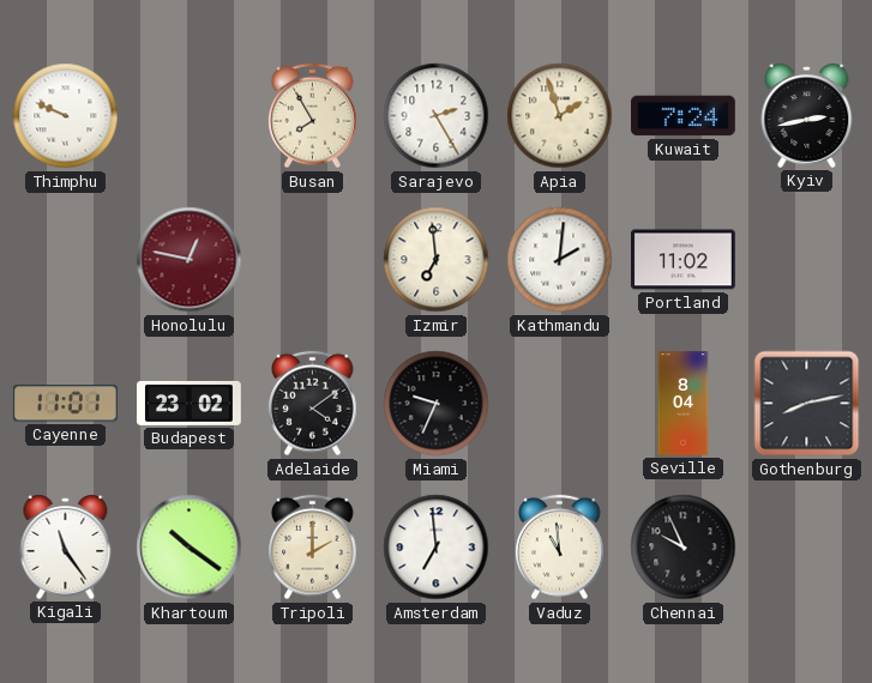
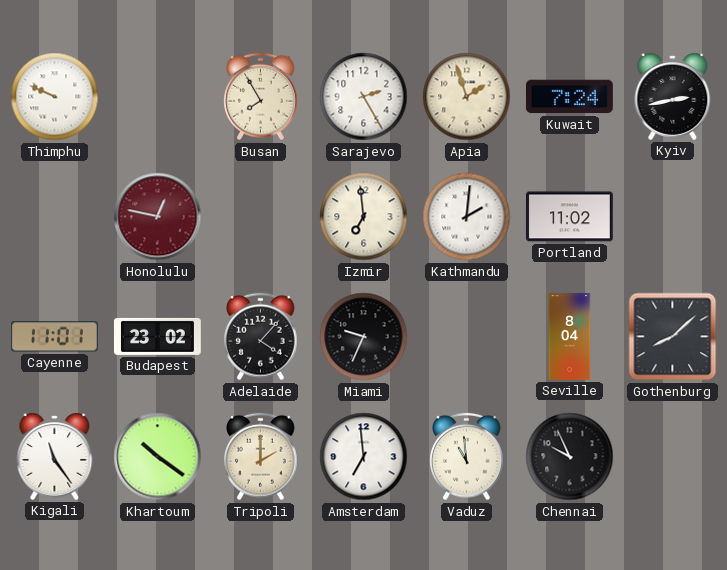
Adelaide: 4:09 -> 4:07 (261, 337)
Gothenburg: 8:13 -> 8:08 (673, 337)
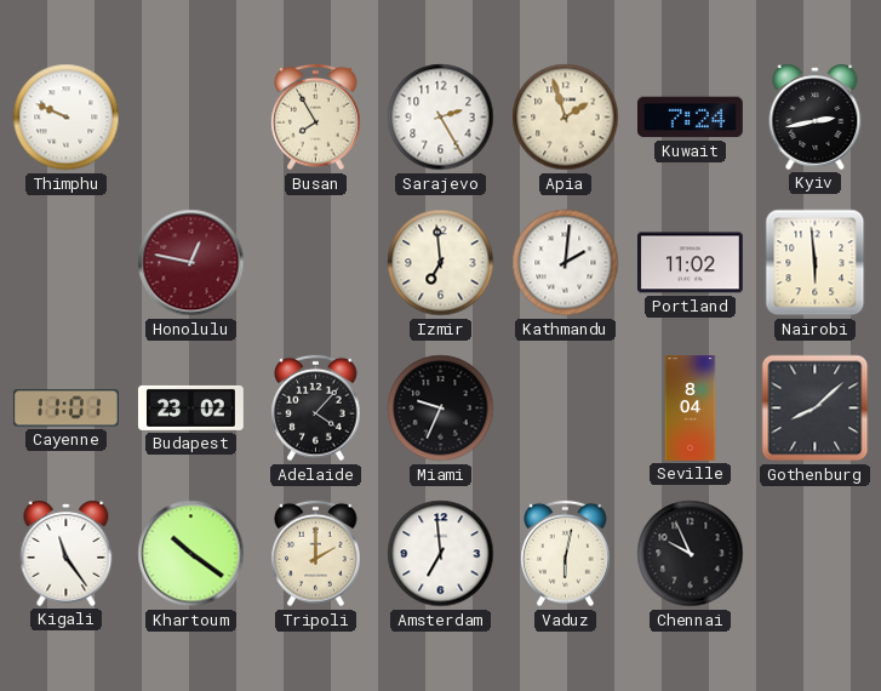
Nairobi: none -> 5:59 (816, 263)
Vaduz: 10:59 -> 6:02 (566, 554)
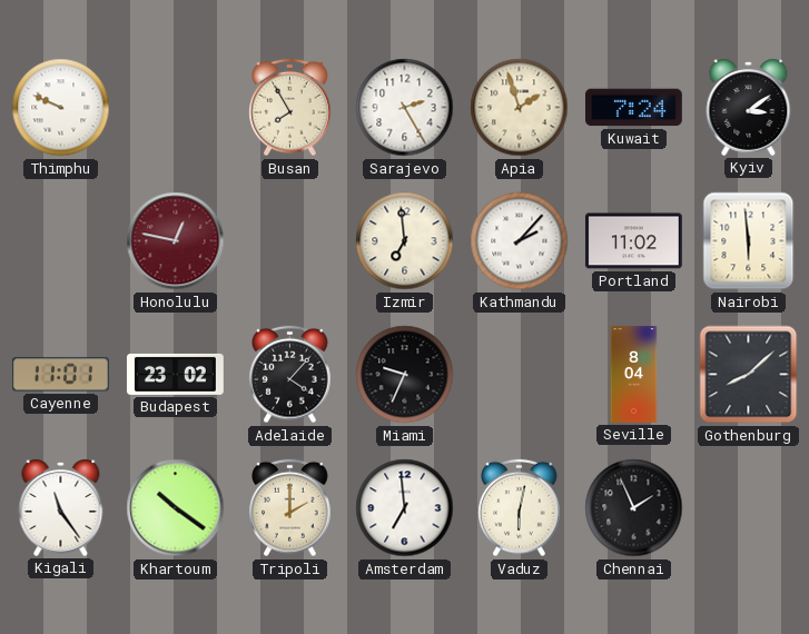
Kyiv: 2:43 -> 3:09 (749, 107)
Kathmandu: 2:01 -> 2:07 (520, 241)
Chennai: 9:56 -> 1:56 (634, 508)
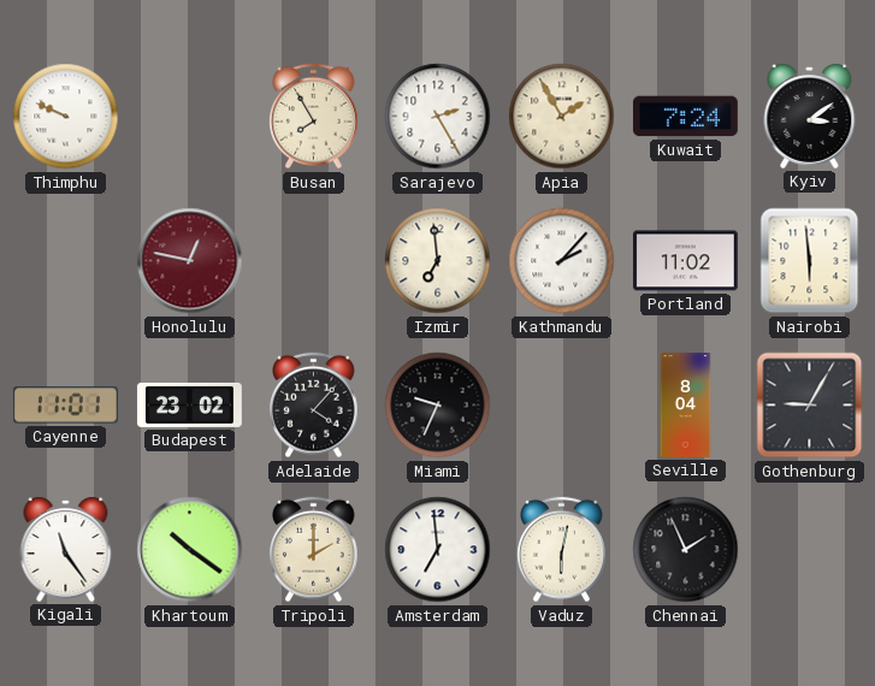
Apia: 1:57 -> 1:55 (562, 117)
Gothenburg: 8:08 -> 9:05 (810, 406)
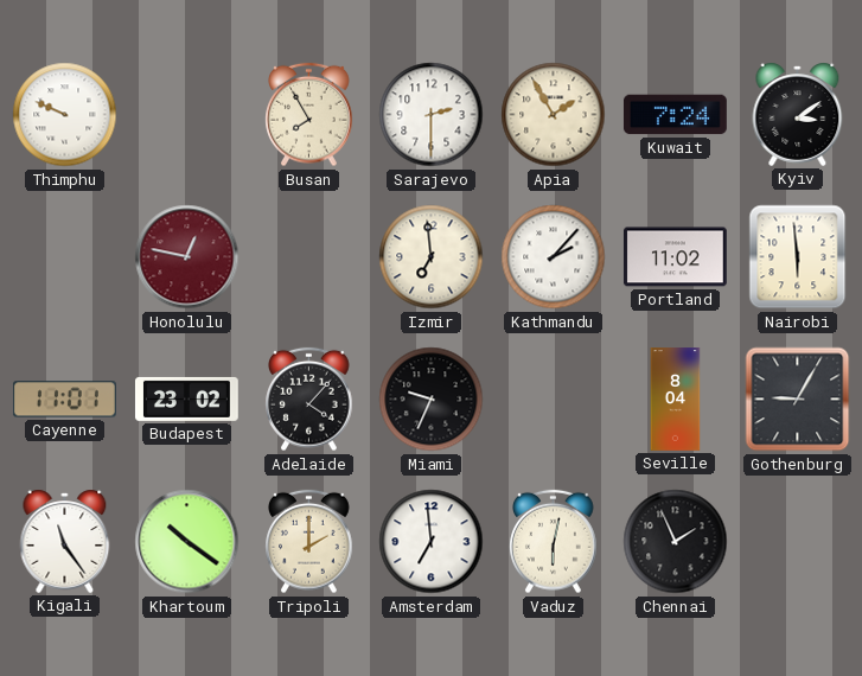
Sarajevo: 2:25 -> 2:30 (432, 115)
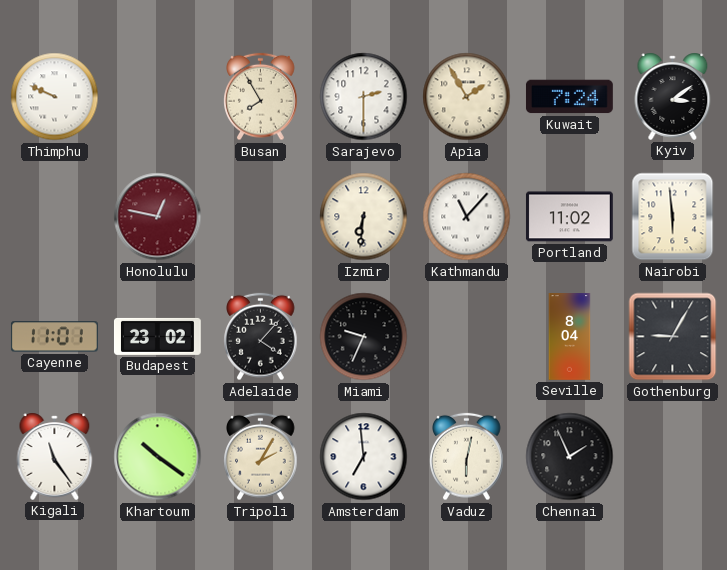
Izmir: 6:59 -> 6:31 (364, 217)
Kathmandu: 2:07 -> 11:07 (467, 217)
Tripoli: 2:00 -> 2:05 (261, 457)
